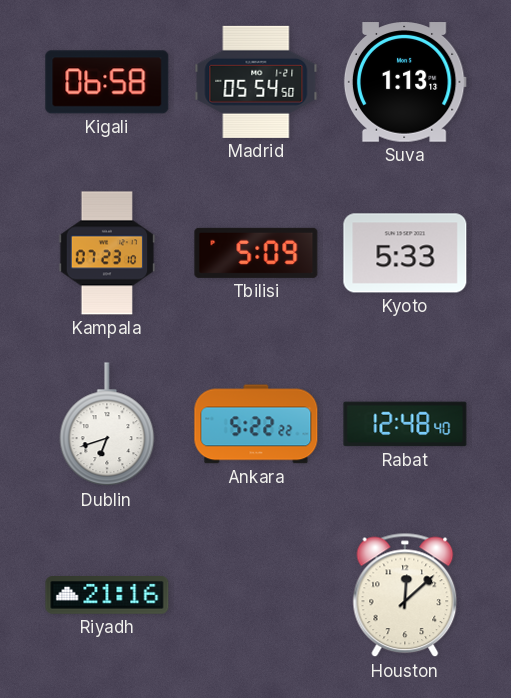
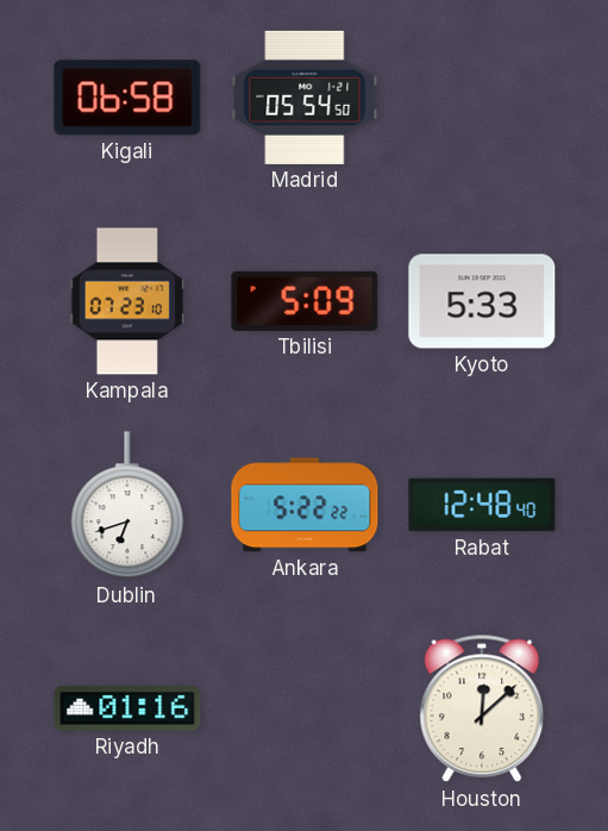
Suva: 1:13 -> none (405, 82)
Riyadh: 21:16 -> 01:16 (127, 708)
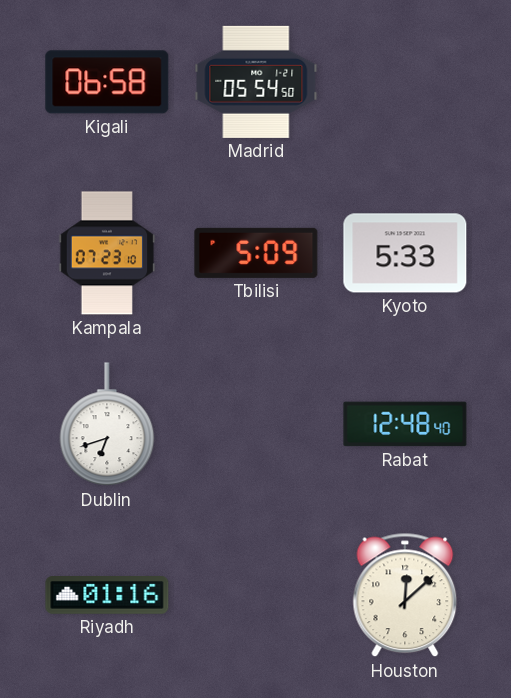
Ankara: 5:22 -> none (305, 505)
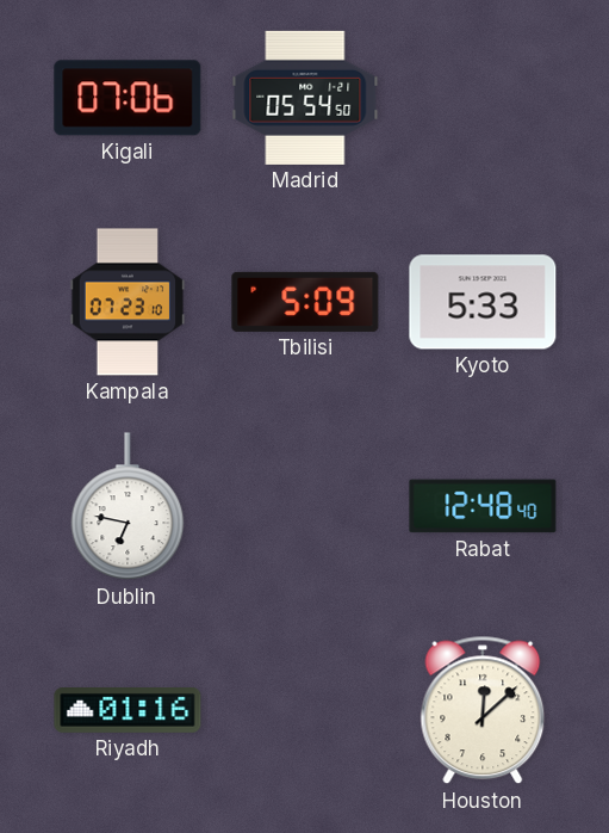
Kigali: 06:58 -> 07:06 (128, 98)
Dublin: 6:42 -> 6:47 (128, 507)
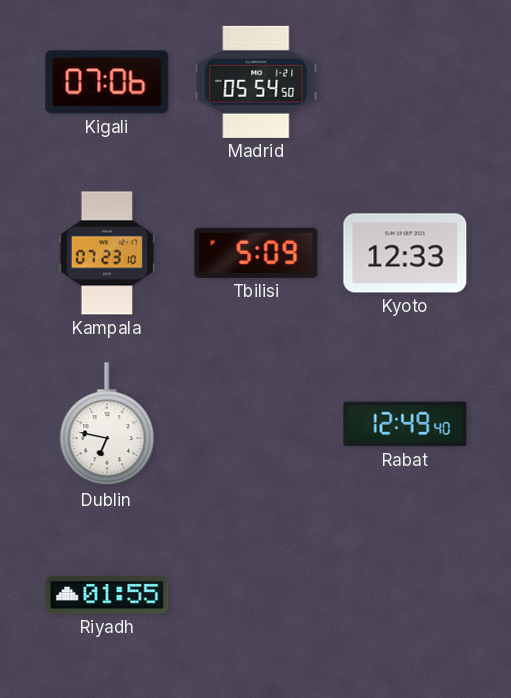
Kyoto: 5:33 -> 12:33 (405, 253)
Rabat: 12:48 -> 12:49 (405, 424)
Riyadh: 01:16 -> 01:55 (107, 595)
Houston: 12:08 -> none (483, 710)
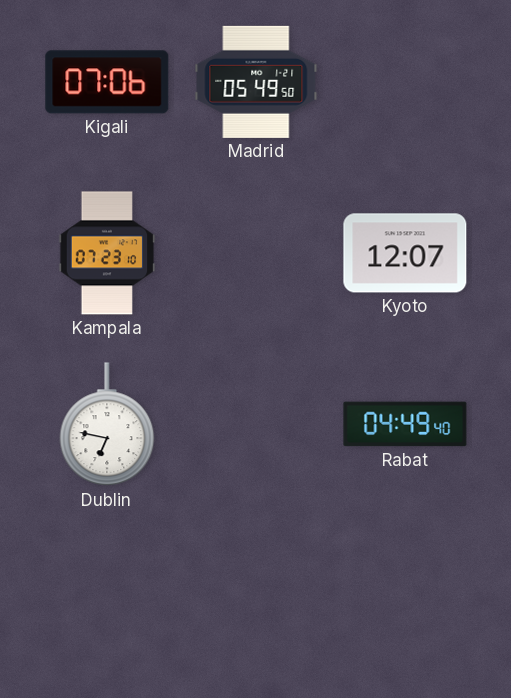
Madrid: 05:54 -> 05:49 (256, 82)
Tbilisi: 5:09 -> none (256, 253)
Kyoto: 12:33 -> 12:07 (405, 253)
Rabat: 12:49 -> 04:49 (405, 424)
Riyadh: 01:55 -> none (107, 595)
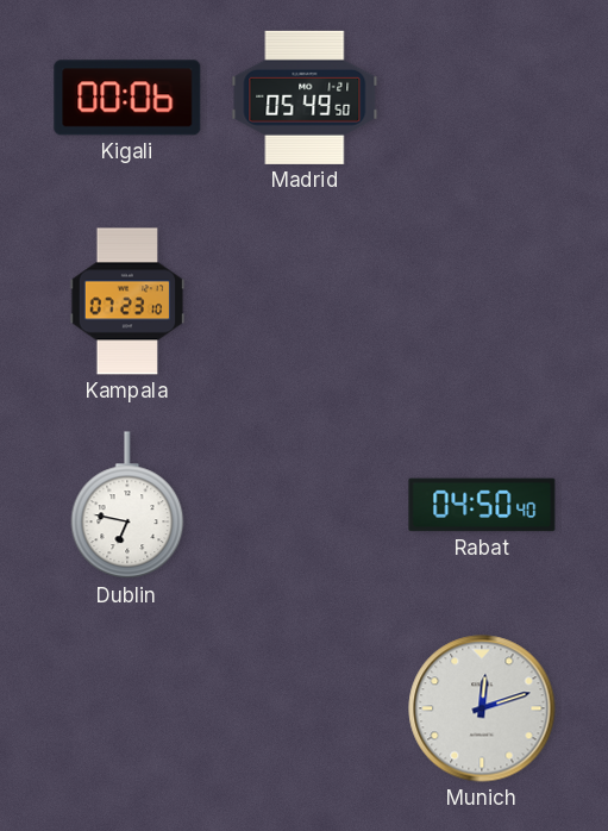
Kigali: 07:06 -> 00:06 (127, 98)
Kyoto: 12:07 -> none (405, 253)
Rabat: 04:49 -> 04:50 (482, 505)
Munich: none -> 12:12 (482, 708)
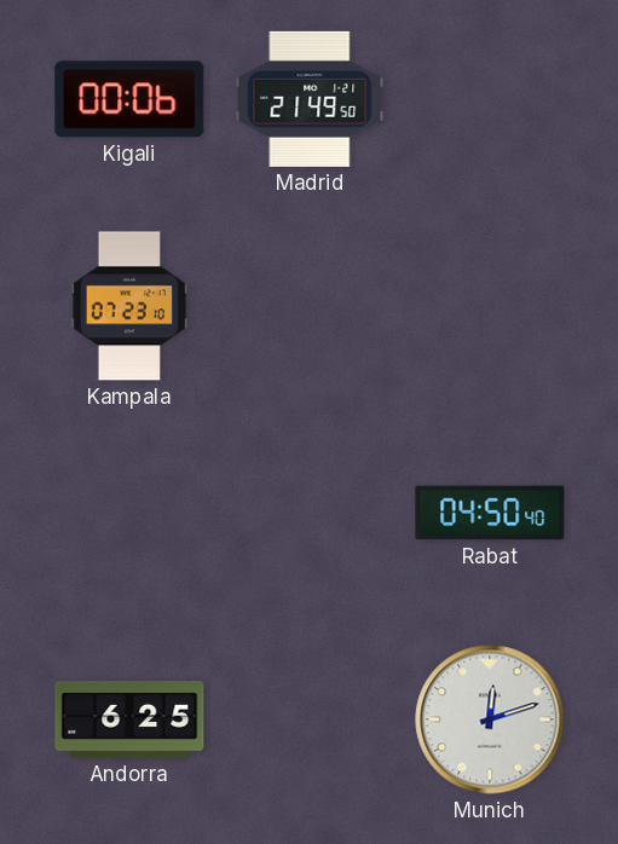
Madrid: 05:49 -> 21:49 (310, 99)
Dublin: 6:47 -> none (127, 506)
Andorra: none -> 6:25 (129, 721)
